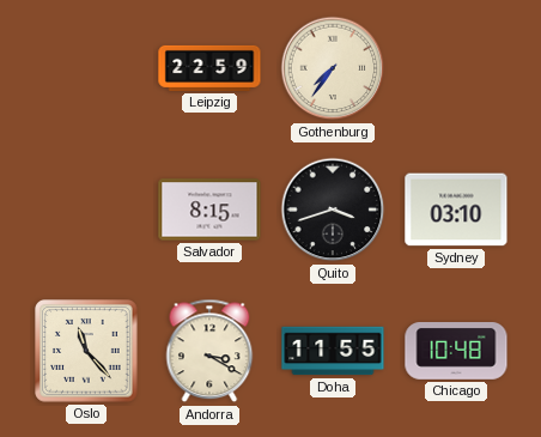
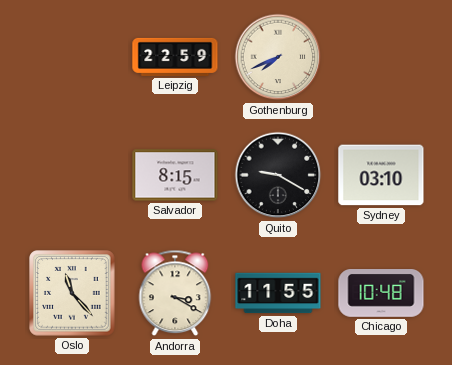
Gothenburg: 7:36 -> 7:41 (278, 57)
Quito: 3:42 -> 9:20 (278, 175)
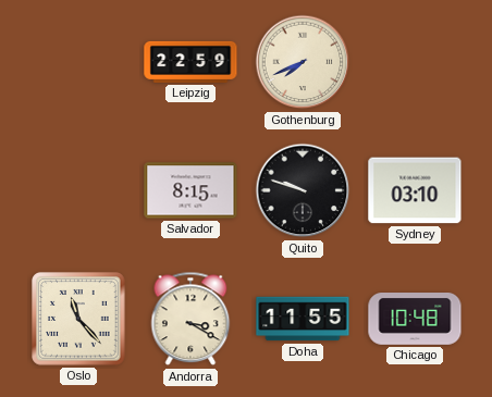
Quito: 9:20 -> 9:48 (303, 190)
